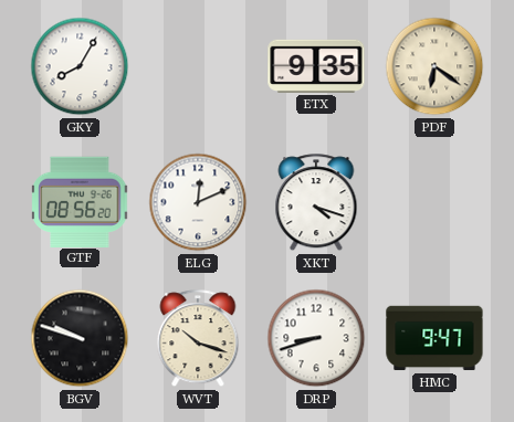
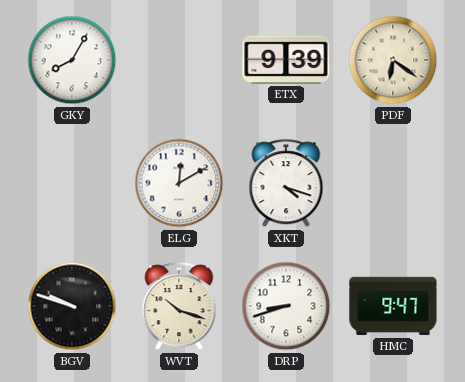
ETX: 9:35 -> 9:39 (286, 60)
GTF: 08:56 -> none (80, 201)
ELG: 12:11 -> 12:10 (179, 183)
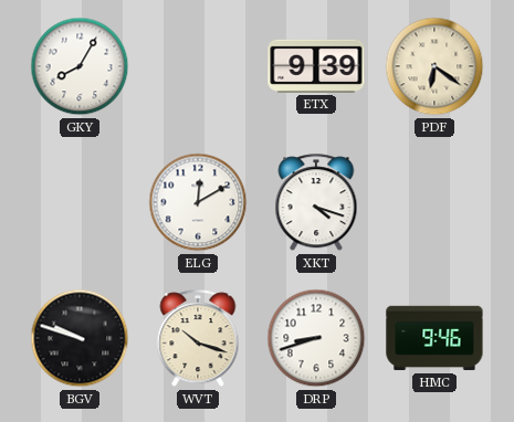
HMC: 9:47 -> 9:46 (434, 338)
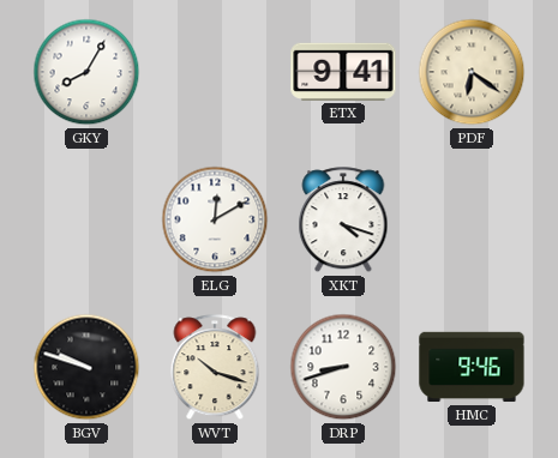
ETX: 9:39 -> 9:41 (343, 72)
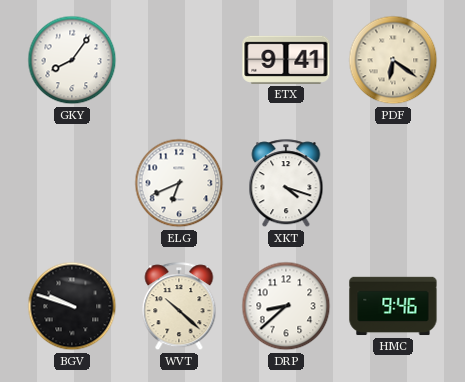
GKY: 8:05 -> 8:06 (72, 60)
ELG: 12:10 -> 6:41 (179, 183)
WVT: 10:18 -> 10:22 (179, 307)
DRP: 8:42 -> 8:38 (286, 306)
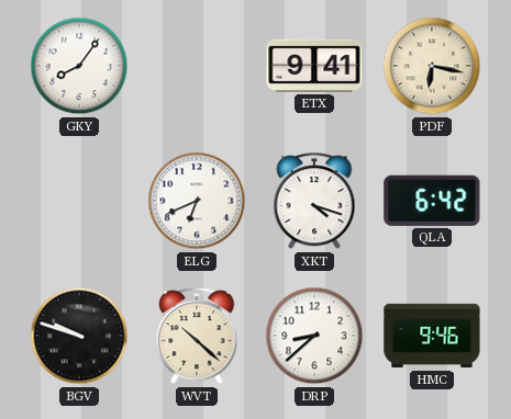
PDF: 6:21 -> 6:17 (432, 66)
QLA: none -> 6:42 (432, 201)
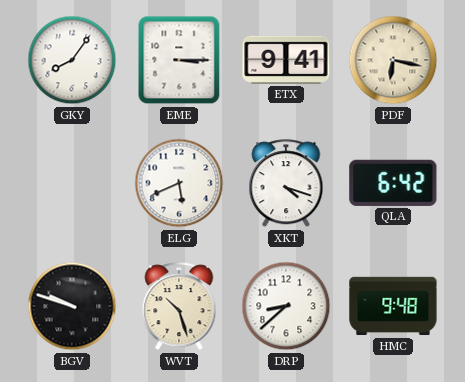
EME: none -> 3:15 (179, 60)
ELG: 6:41 -> 5:41 (179, 183)
WVT: 10:22 -> 10:27 (179, 307)
HMC: 9:46 -> 9:48 (393, 306)
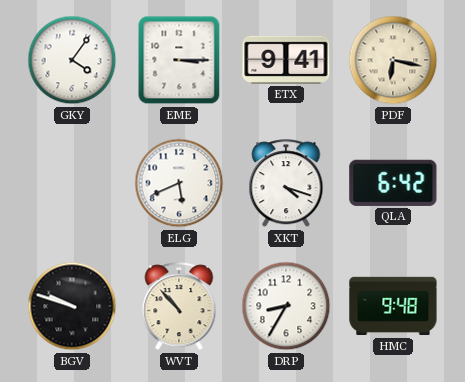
GKY: 8:06 -> 4:06 (72, 60)
WVT: 10:27 -> 10:53 (179, 307)
DRP: 8:38 -> 8:35 (286, 306)
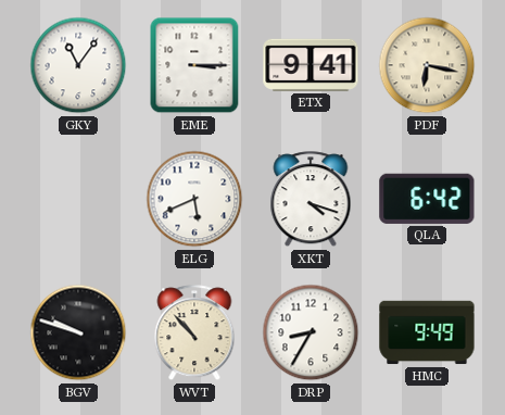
GKY: 4:06 -> 11:06 (78, 65)
HMC: 9:48 -> 9:49 (427, 332)
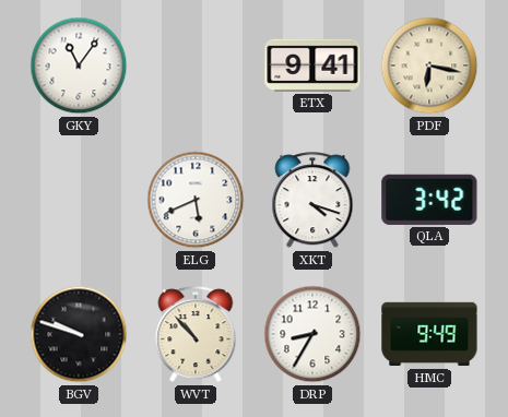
EME: 3:15 -> none (194, 65)
QLA: 6:42 -> 3:42 (429, 200)
